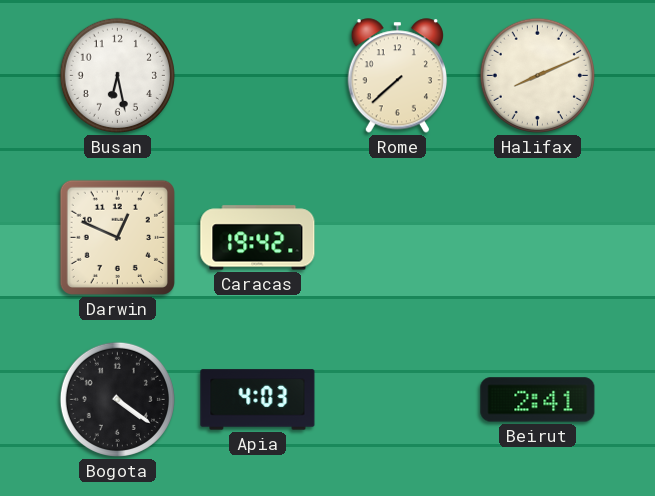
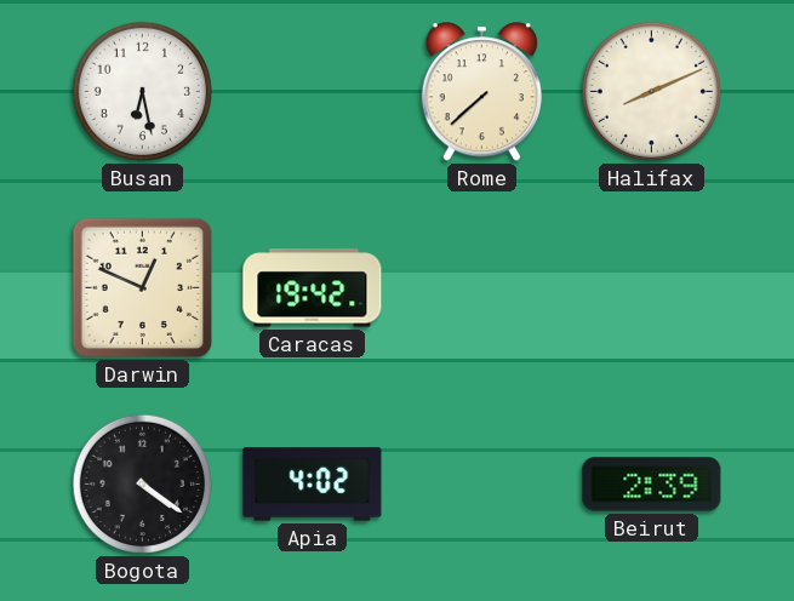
Apia: 4:03 -> 4:02 (313, 485)
Beirut: 2:41 -> 2:39 (652, 485)
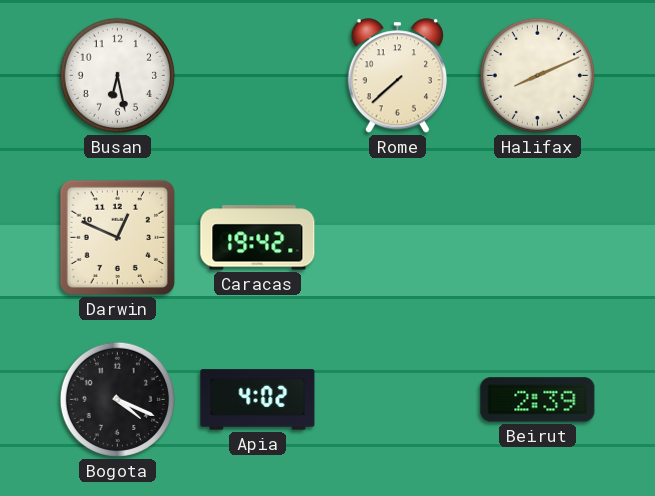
Bogota: 4:21 -> 4:19 (117, 399)
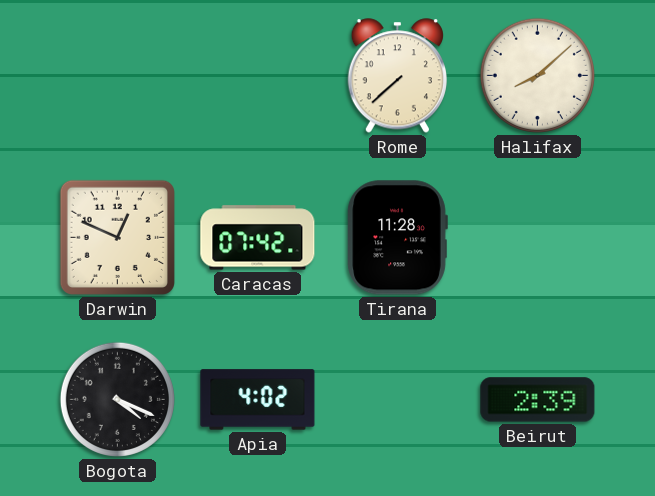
Busan: 6:28 -> none (117, 75)
Halifax: 8:11 -> 8:08 (537, 75)
Caracas: 19:42 -> 07:42 (258, 238)
Tirana: none -> 11:28 (397, 238)
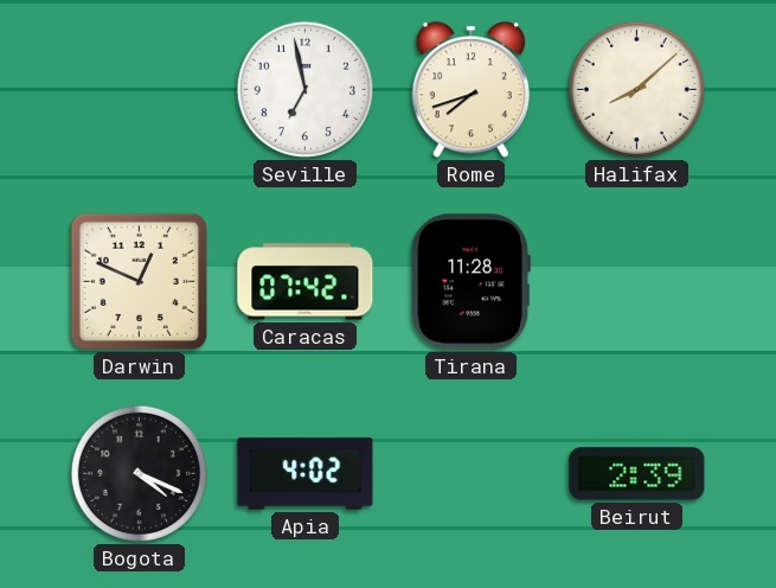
Seville: none -> 6:58 (304, 89)
Rome: 7:38 -> 7:42 (470, 90)
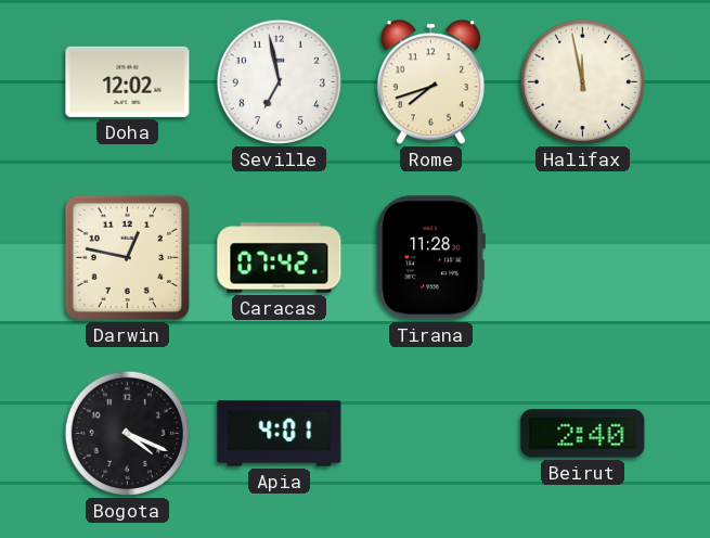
Doha: none -> 12:02 (128, 81)
Halifax: 8:08 -> 11:58 (582, 81)
Darwin: 12:49 -> 12:47 (127, 257)
Apia: 4:02 -> 4:01 (280, 434)
Beirut: 2:39 -> 2:40 (583, 434)
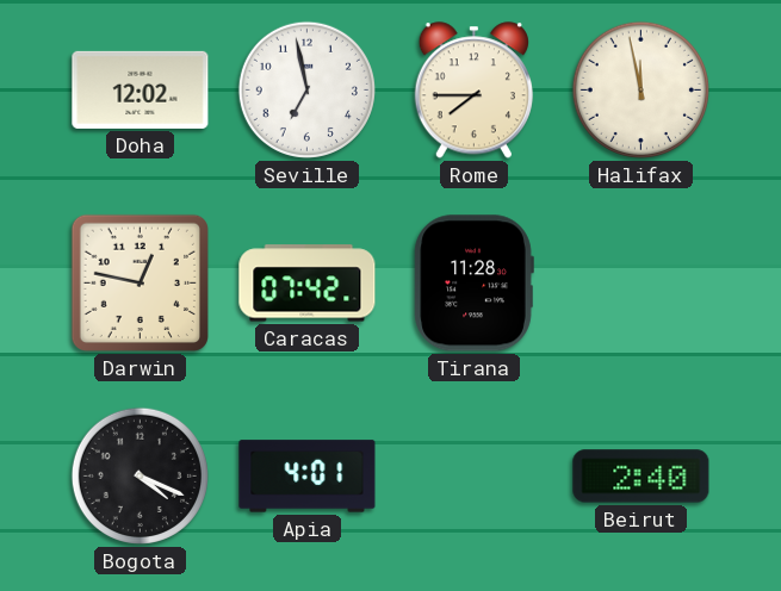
Rome: 7:42 -> 7:45 (473, 91)
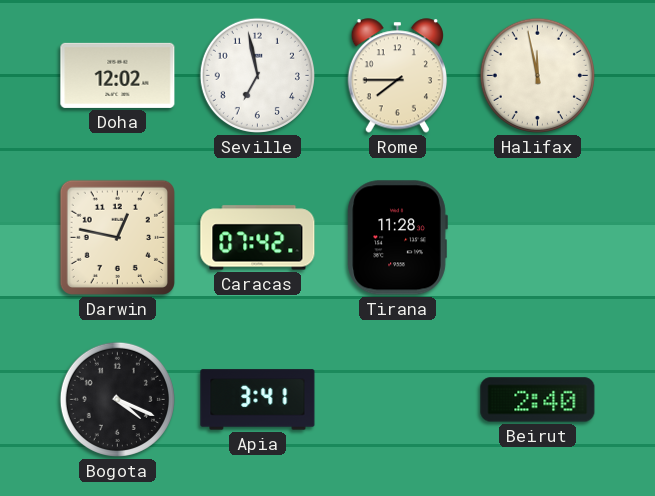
Apia: 4:01 -> 3:41 (258, 400)
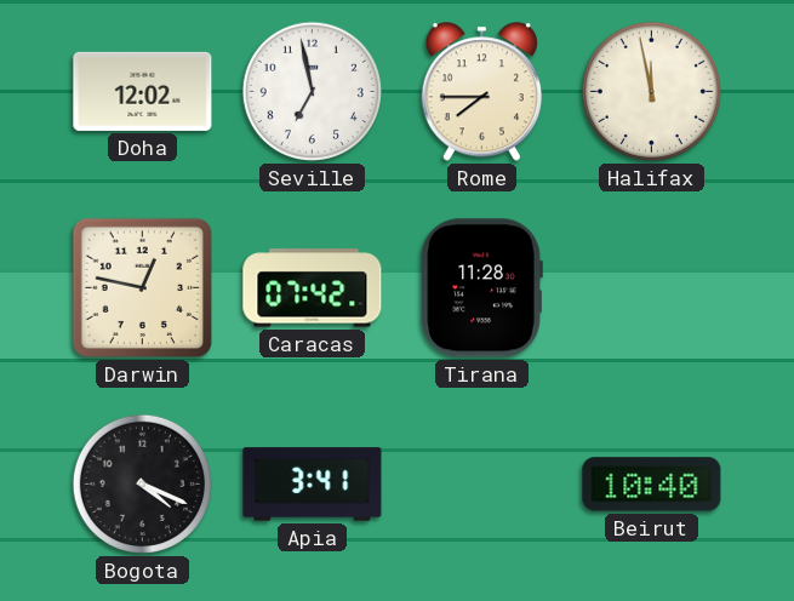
Beirut: 2:40 -> 10:40 (652, 485)
